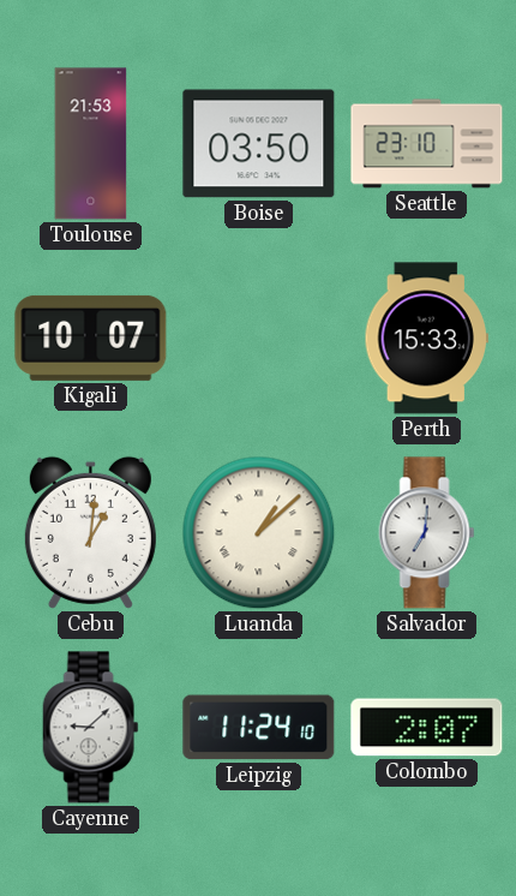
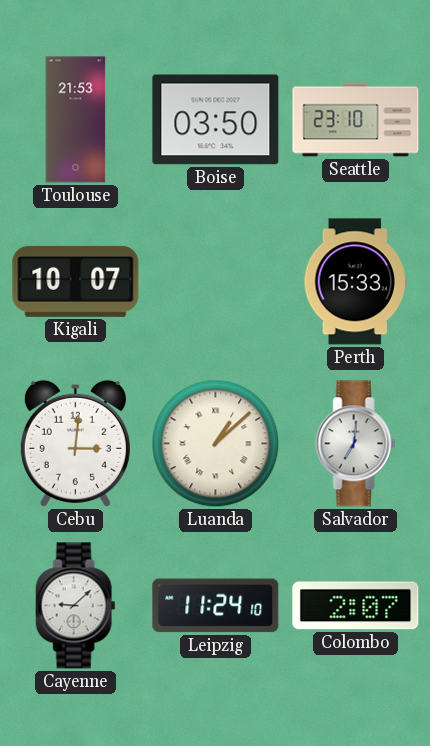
Cebu: 1:01 -> 3:01 (75, 443)
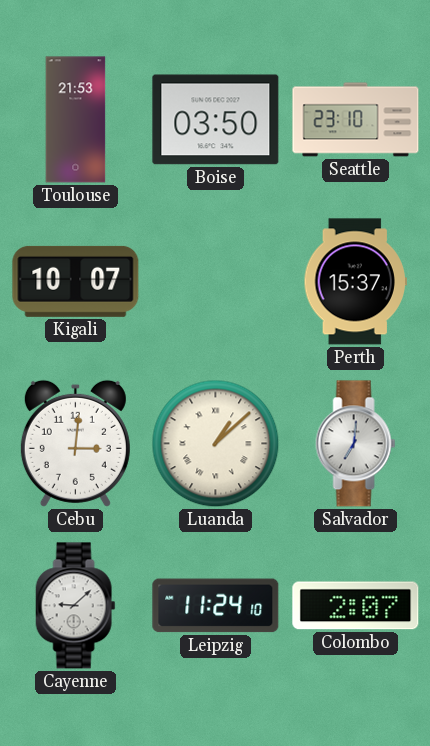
Perth: 15:33 -> 15:37 (355, 282)
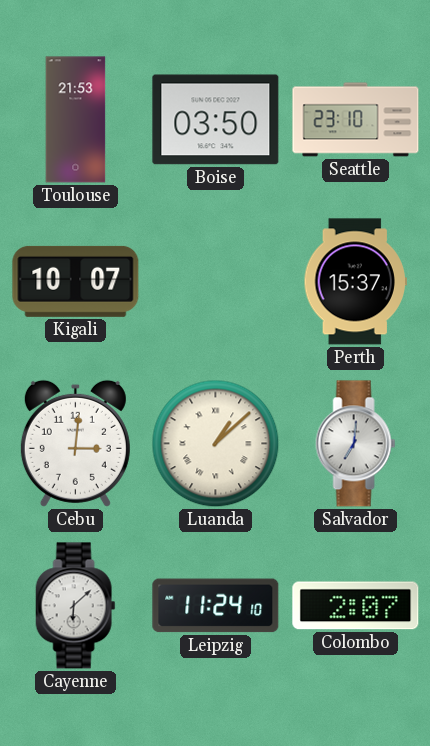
Cayenne: 9:08 -> 6:08 (76, 606)
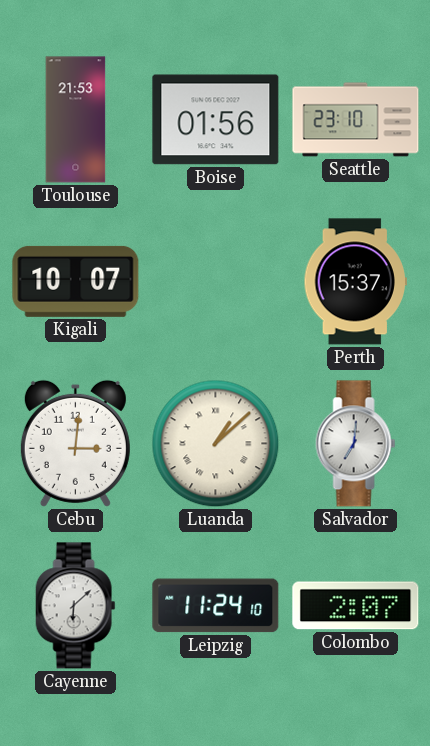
Boise: 03:50 -> 01:56 (216, 120)
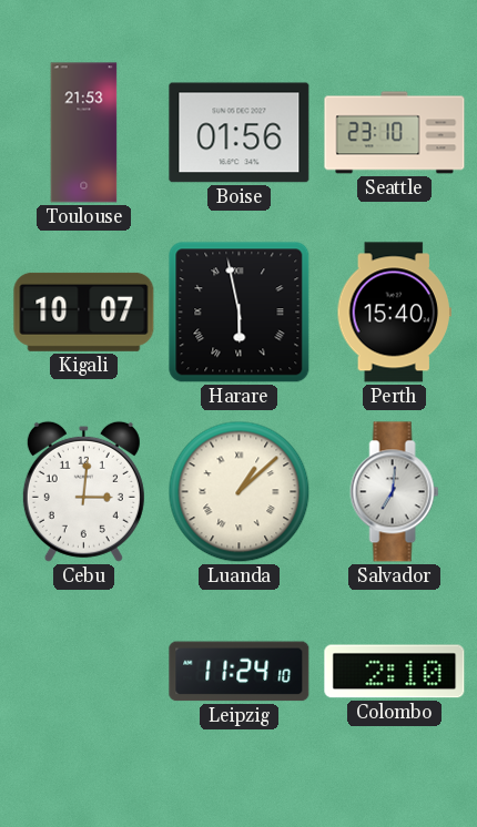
Harare: none -> 5:58 (240, 313)
Perth: 15:37 -> 15:40 (394, 313)
Cayenne: 6:08 -> none (76, 606)
Colombo: 2:07 -> 2:10 (395, 672)
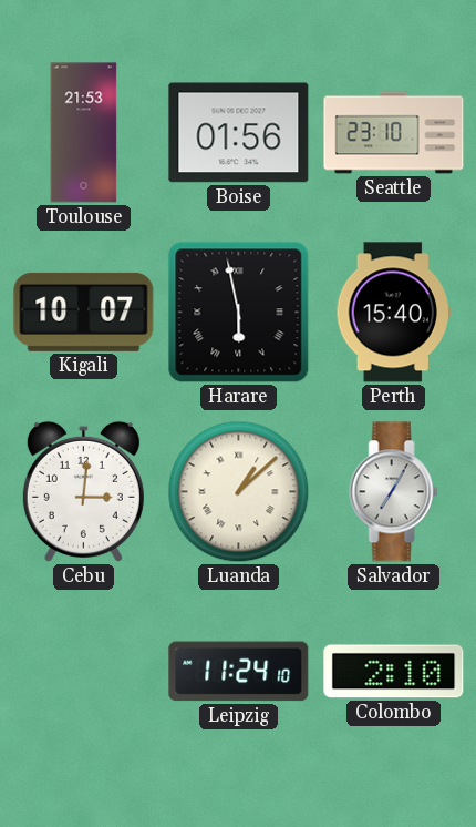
Salvador: 7:01 -> 7:05 (394, 492)
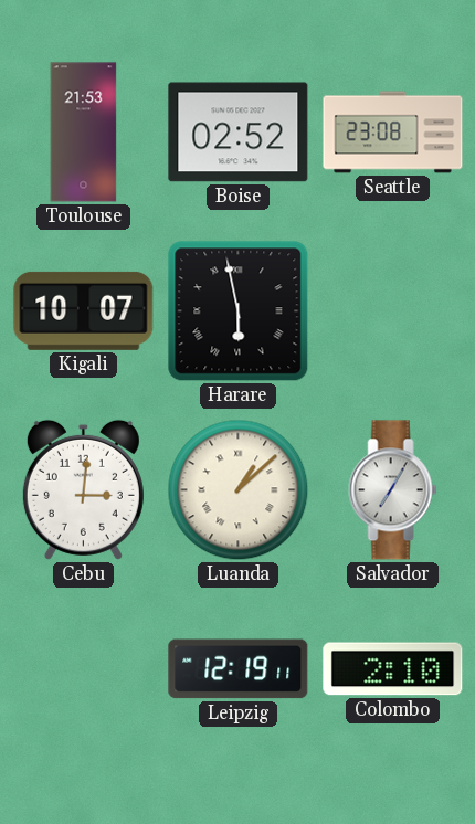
Boise: 01:56 -> 02:52 (239, 133)
Seattle: 23:10 -> 23:08 (393, 133)
Perth: 15:40 -> none (393, 313)
Leipzig: 11:24 -> 12:19 (239, 669)
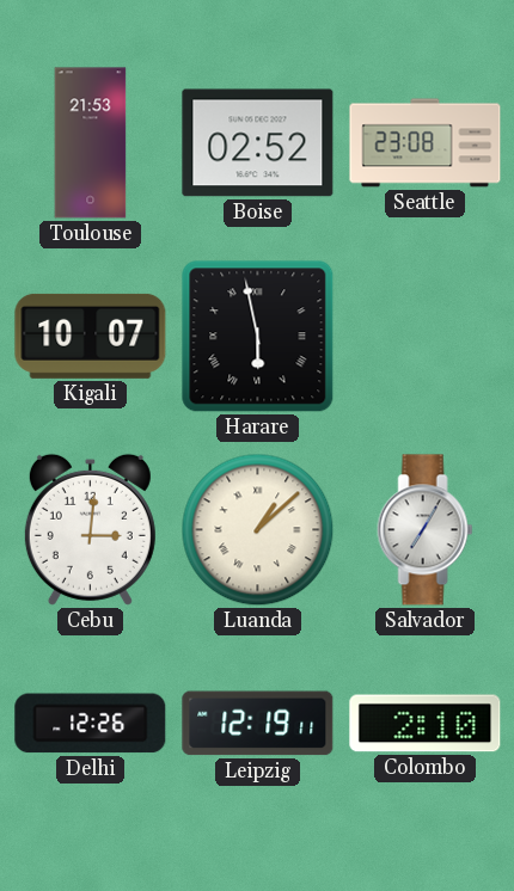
Delhi: none -> 12:26 (91, 724)
